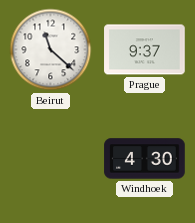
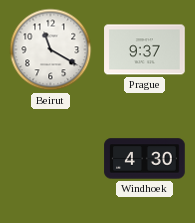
Beirut: 11:22 -> 11:20 (51, 50)
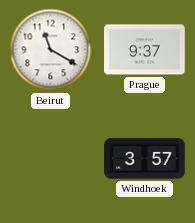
Windhoek: 4:30 -> 3:57 (145, 159)
